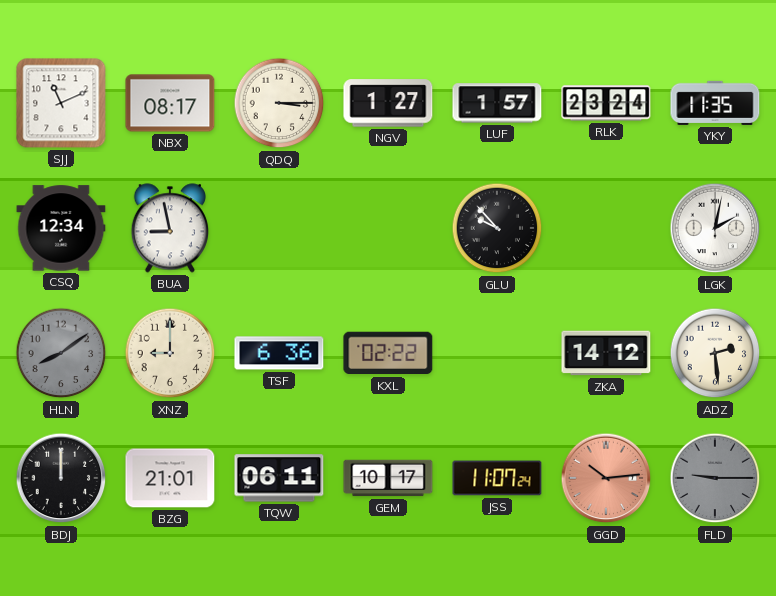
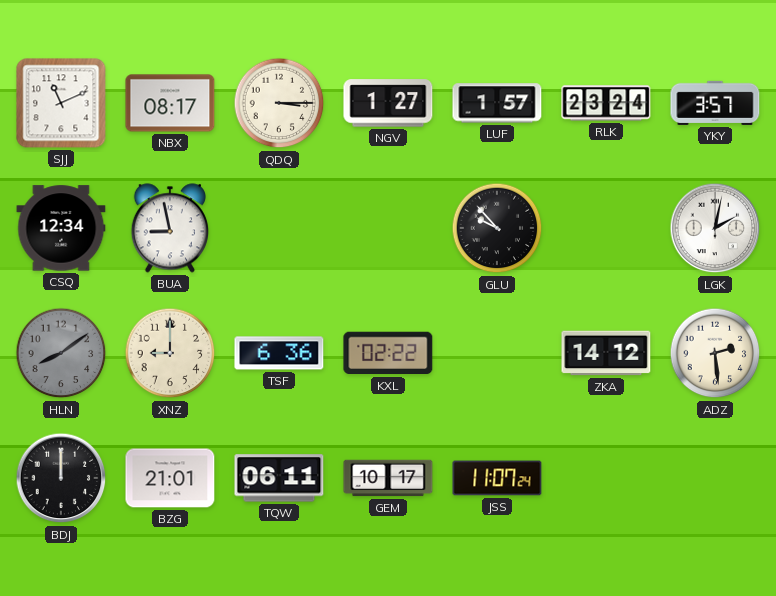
YKY: 11:35 -> 3:57 (715, 103)
GGD: 10:14 -> none (606, 478)
FLD: 9:15 -> none (715, 478)
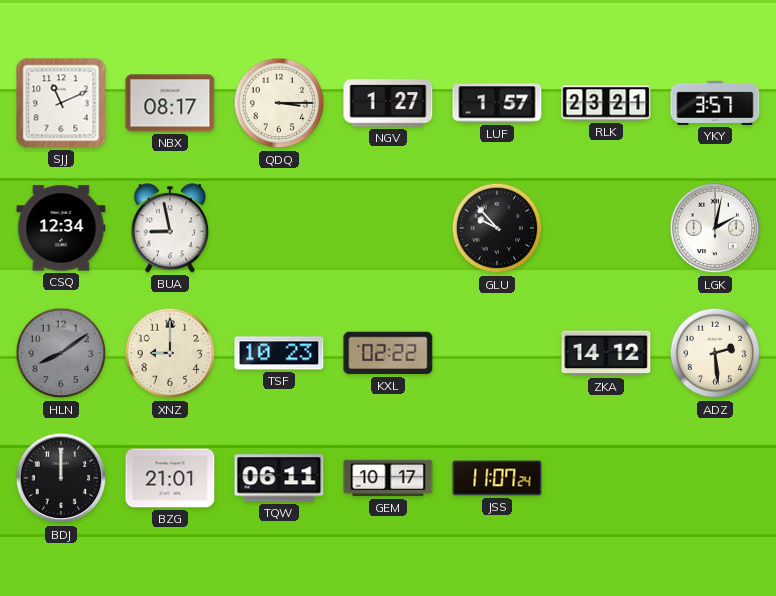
RLK: 23:24 -> 23:21 (606, 103)
TSF: 6:36 -> 10:23 (279, 353)
